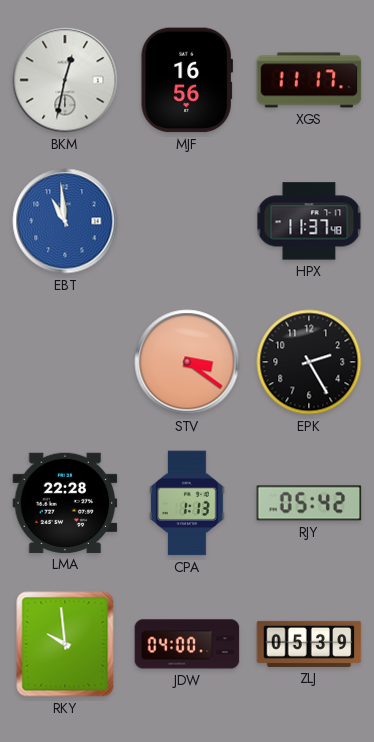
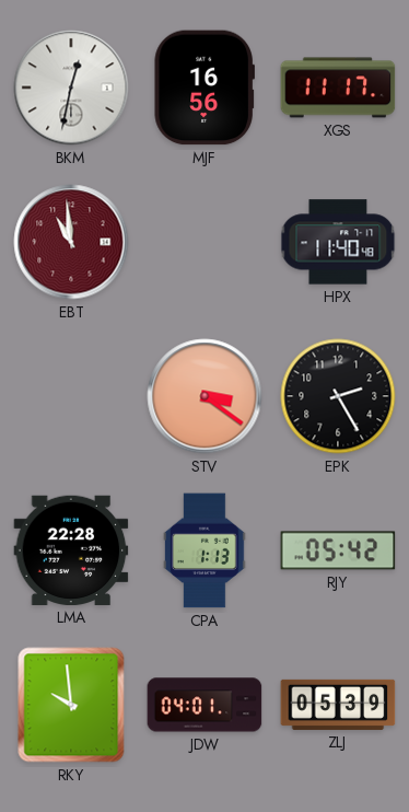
EBT dial: blue -> burgundy (71, 242)
HPX: 11:37 -> 11:40 (338, 242)
JDW: 04:00 -> 04:01 (204, 705)
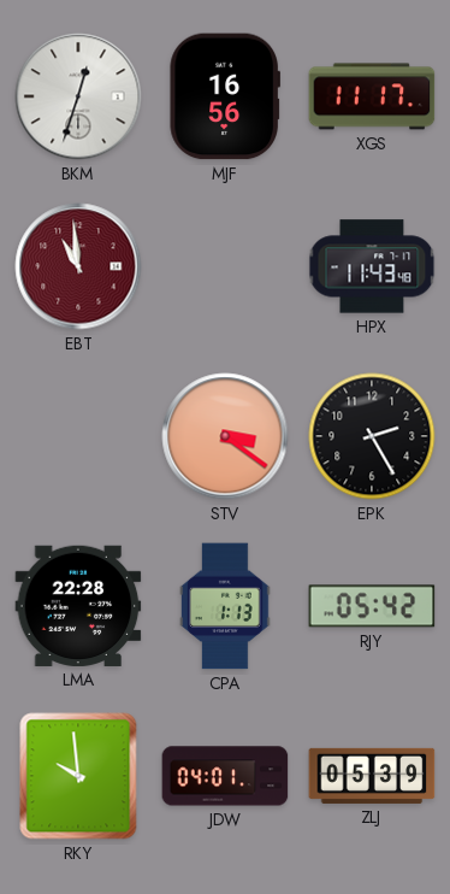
BKM: 12:32 -> 12:33 (78, 96)
HPX: 11:40 -> 11:43 (372, 266)
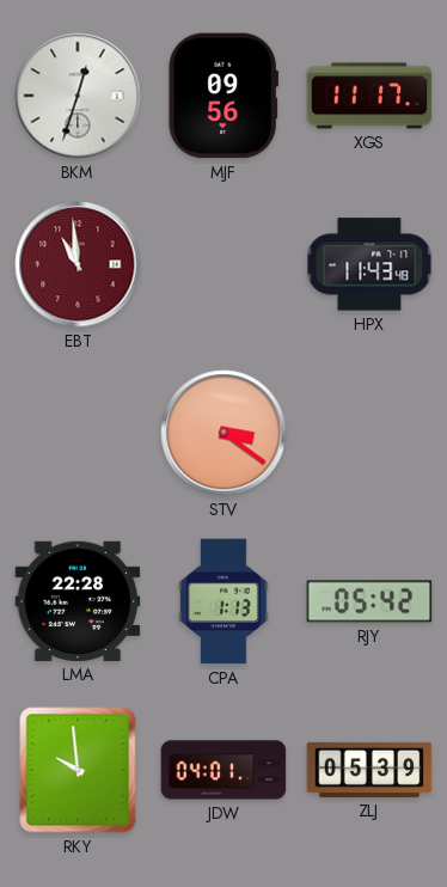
MJF: 16:56 -> 09:56 (222, 96)
EPK: 2:25 -> none (372, 436)
